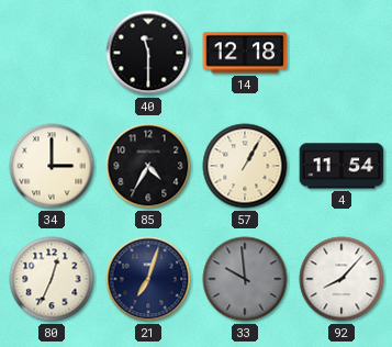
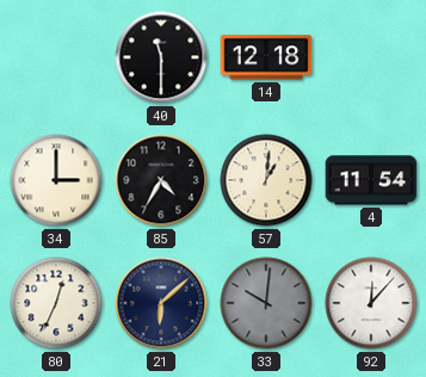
57: 1:05 -> 1:01 (266, 180)
21: 7:03 -> 6:08 (161, 303)
33: 9:59 -> 10:01 (266, 303)
92: 8:07 -> 12:07 (371, 303)
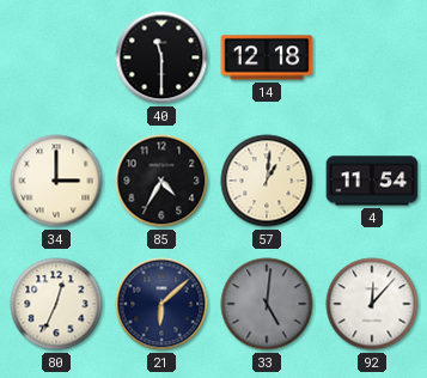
33: 10:01 -> 5:01 (267, 304)
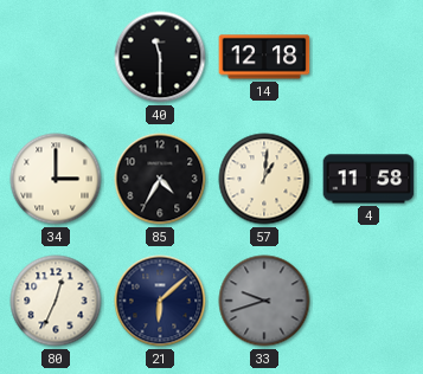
4: 11:54 -> 11:58 (368, 179)
33: 5:01 -> 9:42 (264, 301)
92: 12:07 -> none (372, 304)
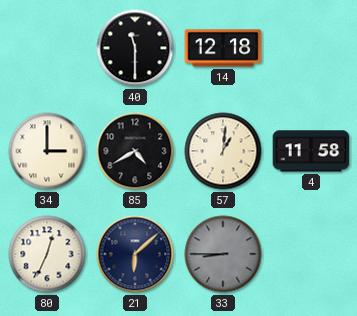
85: 4:35 -> 4:40 (135, 151)
33: 9:42 -> 8:45 (223, 254)
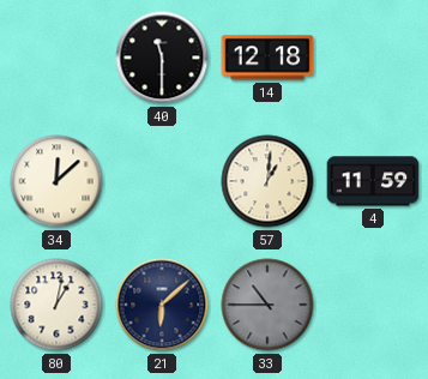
34: 3:00 -> 12:08 (56, 181)
85: 4:40 -> none (135, 151)
4: 11:58 -> 11:59 (373, 181)
80: 12:34 -> 1:02 (56, 305)
33: 8:45 -> 10:45 (267, 305)
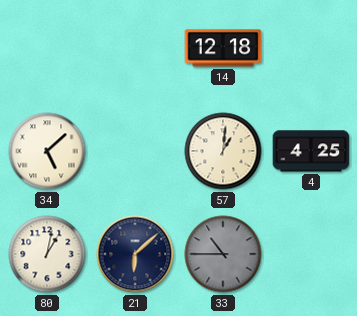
40: 11:30 -> none (162, 58)
34: 12:08 -> 5:08 (47, 151)
4: 11:59 -> 4:25 (311, 151)
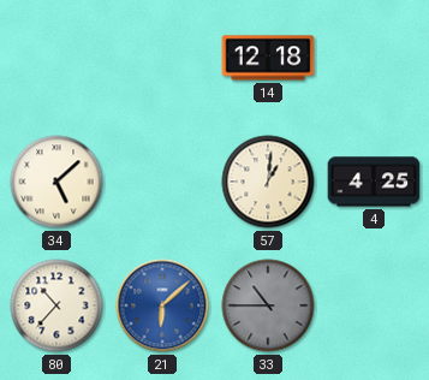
80: 1:02 -> 10:37 (56, 305)
21 dial: navy -> blue (162, 305)
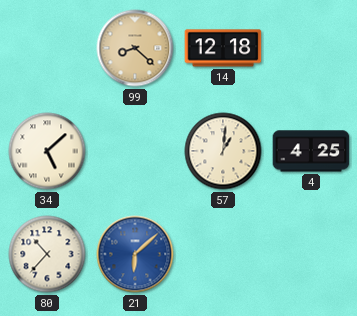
99: none -> 8:22 (135, 48)
33: 10:45 -> none (268, 305)
